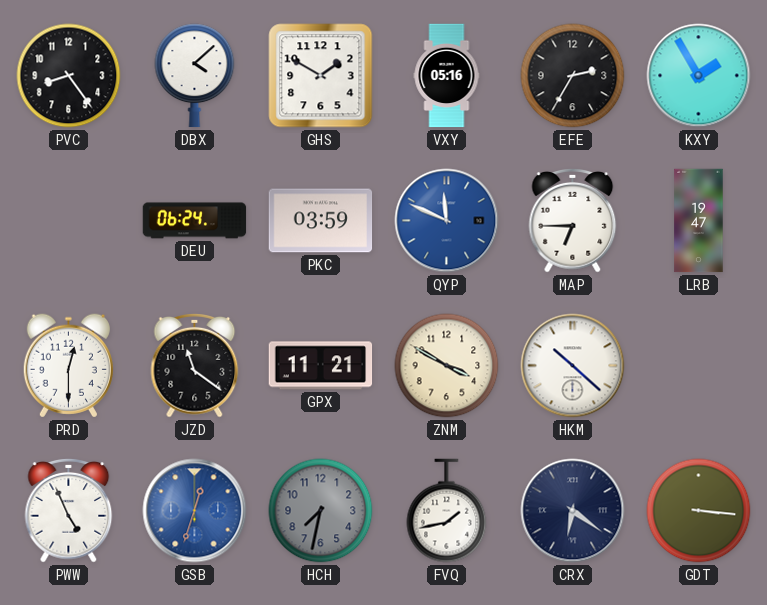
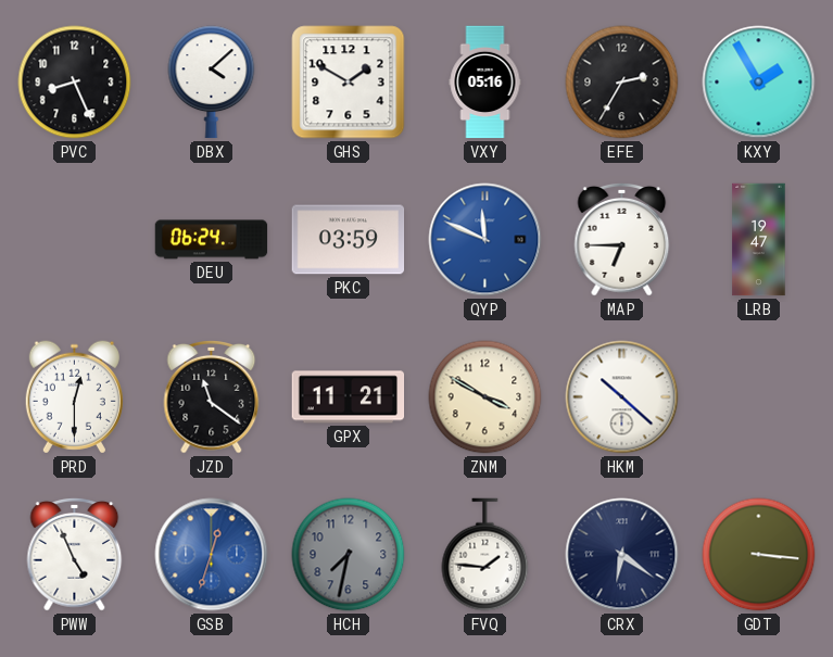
PVC: 8:24 -> 8:26 (75, 83)
FVQ: 1:43 -> 1:46 (485, 555)
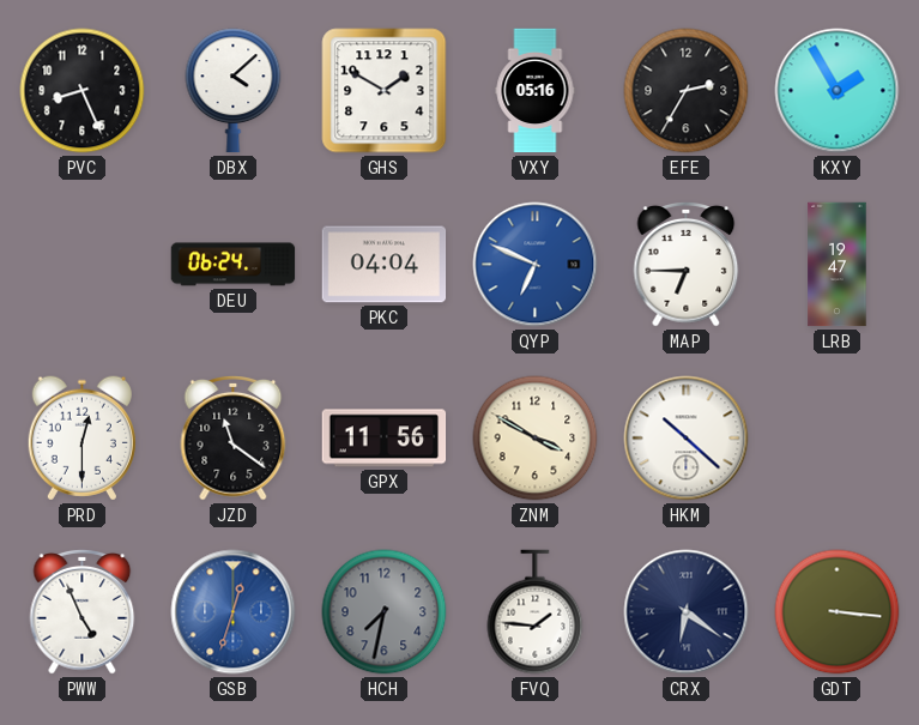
PKC: 03:59 -> 04:04 (385, 265)
QYP: 11:49 -> 6:49 (536, 265)
GPX: 11:21 -> 11:56 (385, 439)
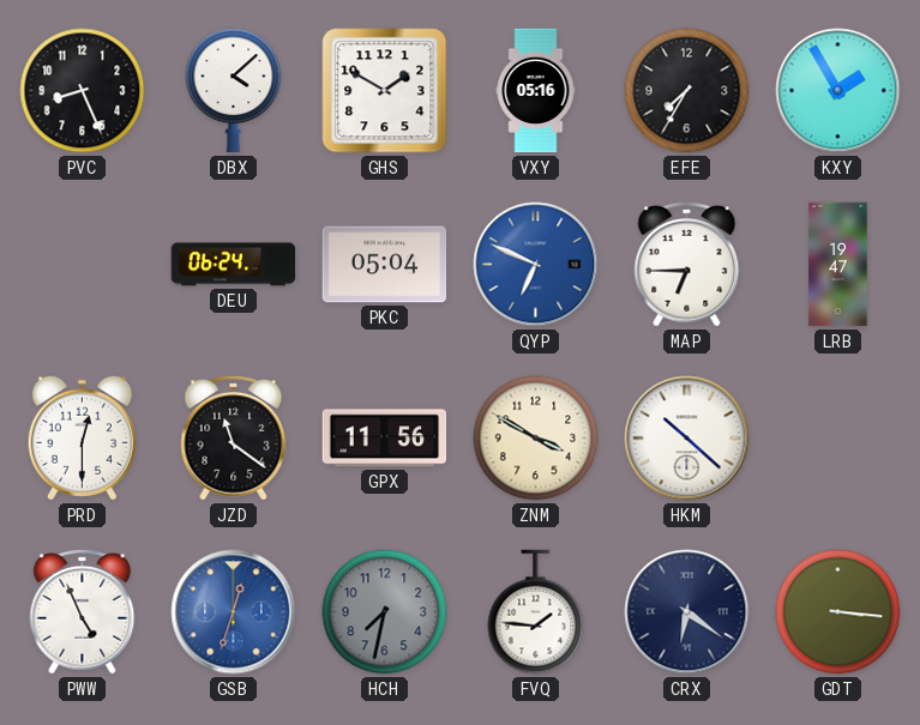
EFE: 2:35 -> 7:35 (687, 91)
PKC: 04:04 -> 05:04 (385, 265)
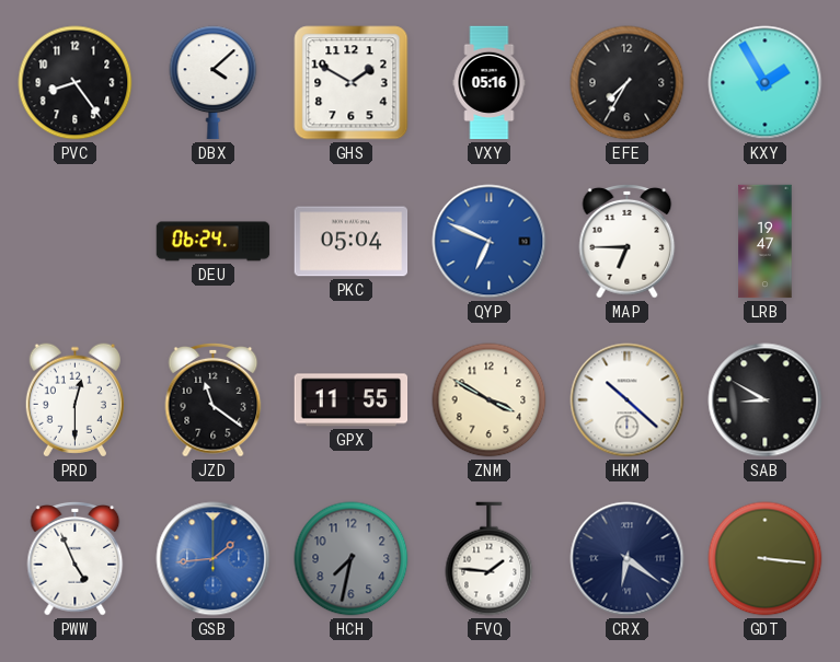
PVC: 8:26 -> 8:24 (76, 83)
GPX: 11:56 -> 11:55 (352, 400)
SAB: none -> 8:50 (766, 400)
GSB: 12:33 -> 1:44 (214, 559)
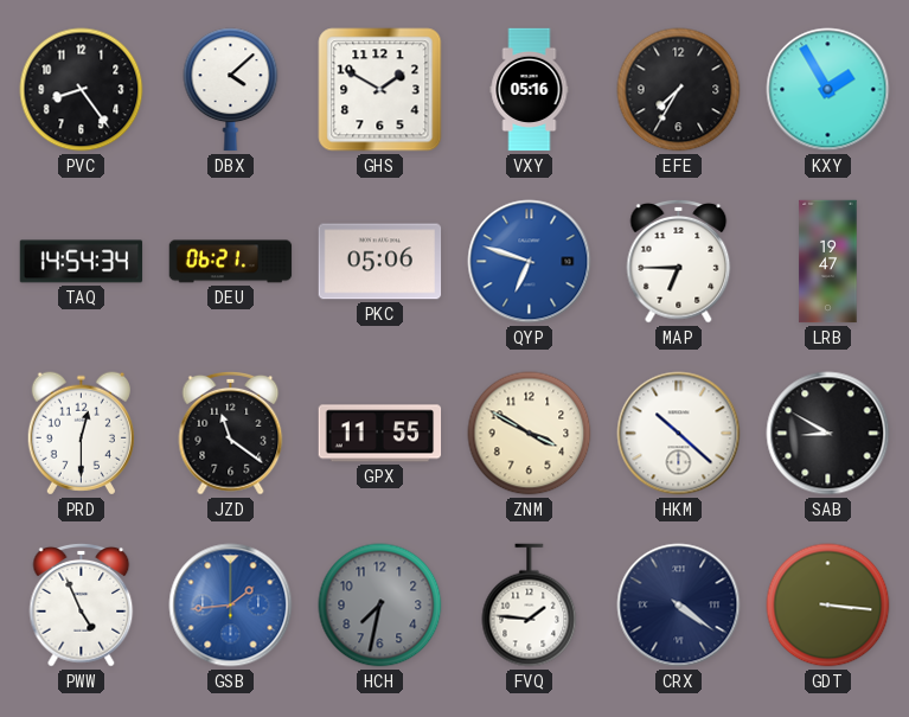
TAQ: none -> 14:54 (82, 262)
DEU: 06:24 -> 06:21 (231, 262)
PKC: 05:04 -> 05:06 (380, 262)
QYP: 6:49 -> 6:48 (530, 262)
CRX: 6:21 -> 4:21 (679, 606)
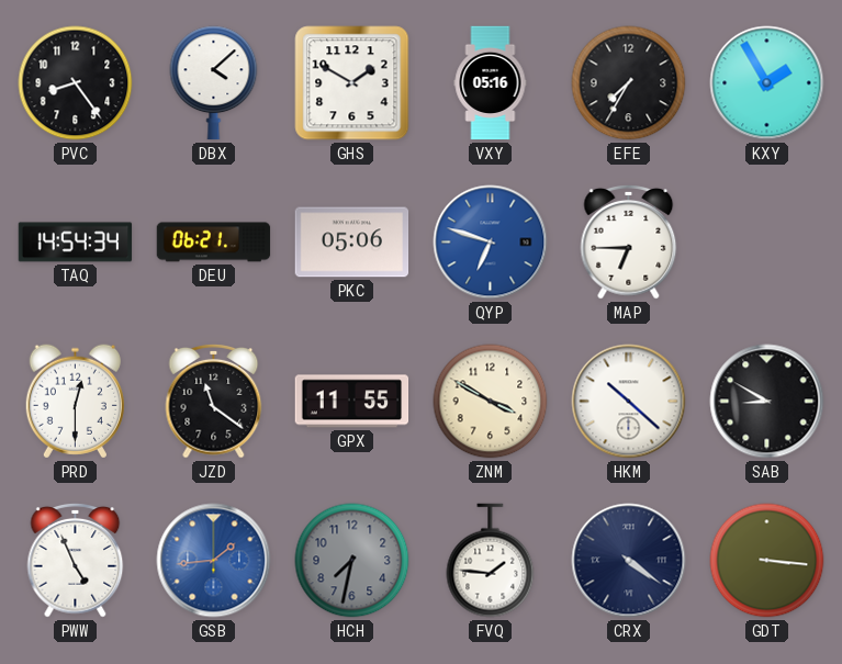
LRB: 19:47 -> none (828, 262)
